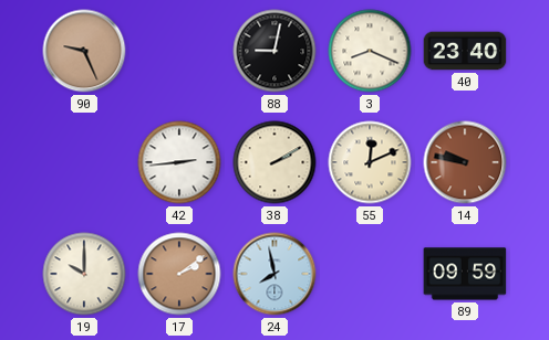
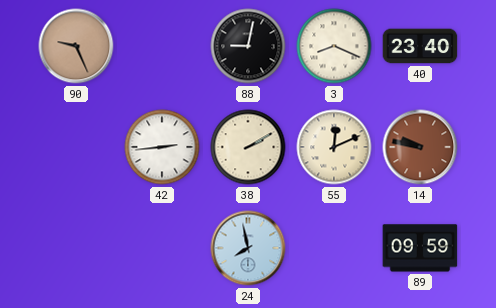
19: 10:00 -> none (84, 274)
17: 2:09 -> none (179, 274)
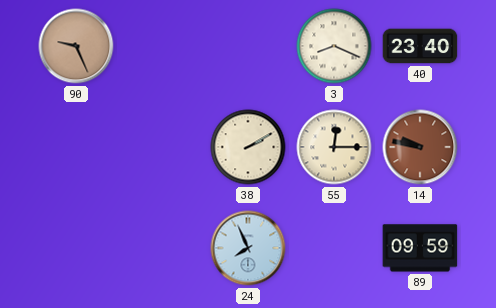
88: 9:02 -> none (248, 46)
42: 2:44 -> none (162, 147)
55: 12:11 -> 12:15 (334, 147)
24: 7:58 -> 7:56 (248, 248)
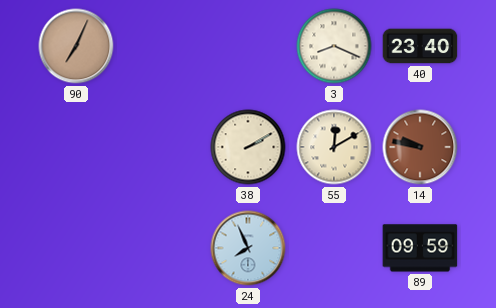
90: 9:26 -> 7:04 (76, 46)
55: 12:15 -> 12:10 (334, 147)
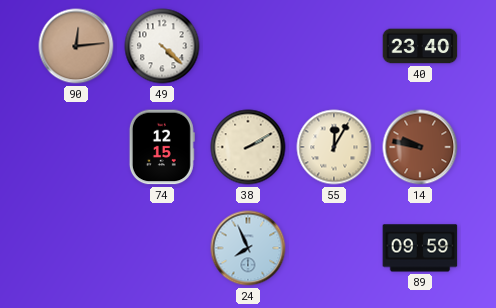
90: 7:04 -> 12:14 (76, 46)
49: none -> 4:22 (162, 46)
3: 8:19 -> none (334, 46)
74: none -> 12:15 (162, 147)
55: 12:10 -> 12:05 (334, 147)
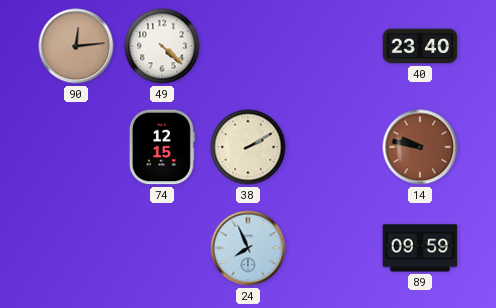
55: 12:05 -> none (334, 147)
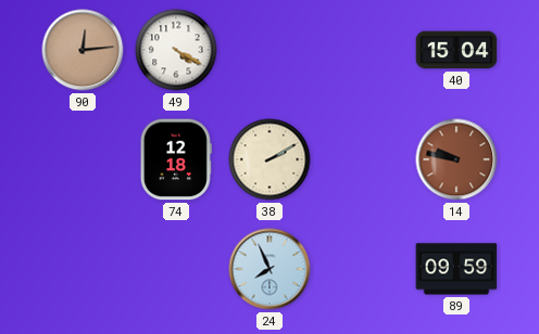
49: 4:22 -> 4:20 (176, 50)
40: 23:40 -> 15:04 (456, 50)
74: 12:15 -> 12:18 (176, 159)
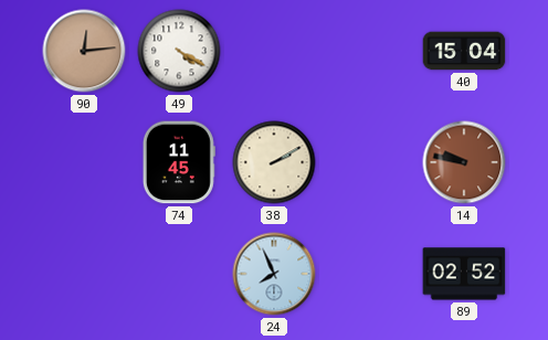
74: 12:18 -> 11:45 (179, 162)
89: 09:59 -> 02:52 (464, 274)
